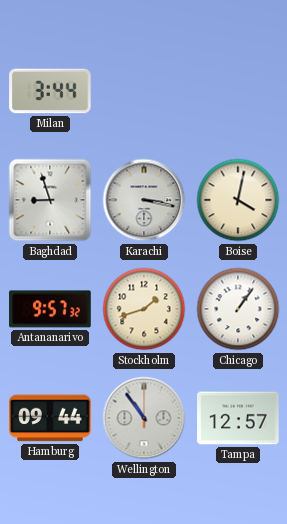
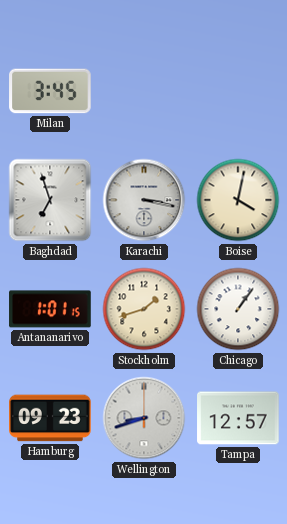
Milan: 3:44 -> 3:45 (50, 91)
Baghdad: 8:57 -> 6:57 (50, 200)
Antananarivo: 9:57 -> 1:01 (50, 309)
Hamburg: 09:44 -> 09:23 (50, 418)
Wellington: 10:54 -> 8:42 (144, 418)
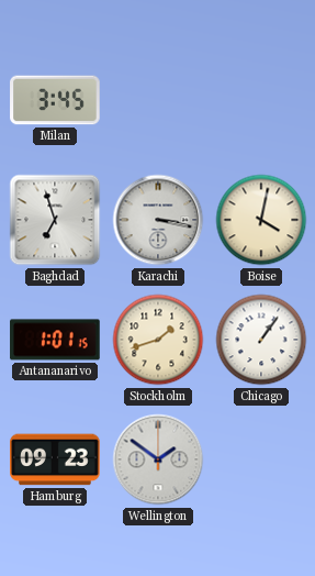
Wellington: 8:42 -> 1:51 (158, 459)
Tampa: 12:57 -> none (238, 418)
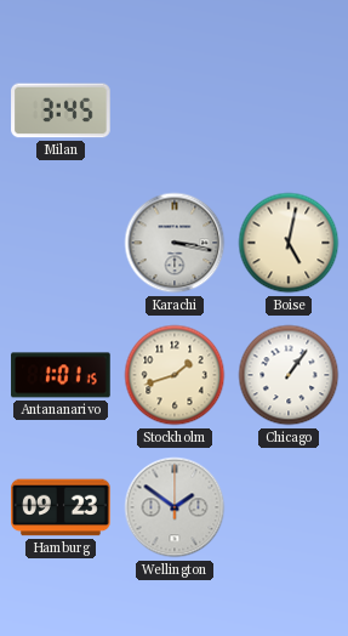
Baghdad: 6:57 -> none (55, 220)
Boise: 4:02 -> 5:02 (289, 243)
